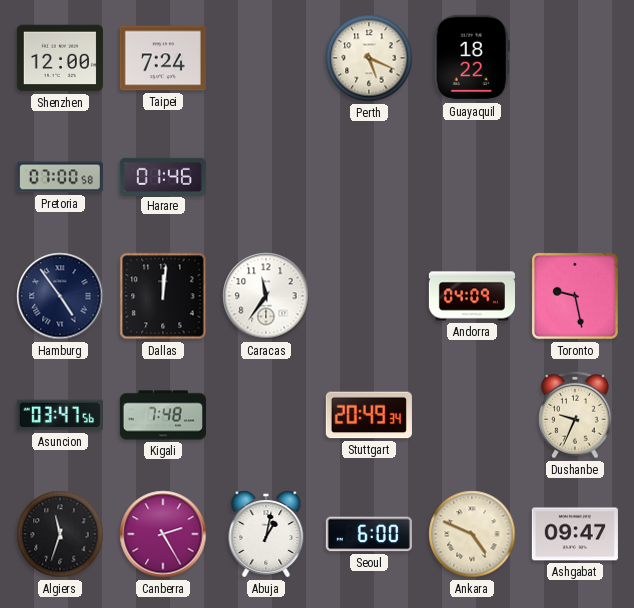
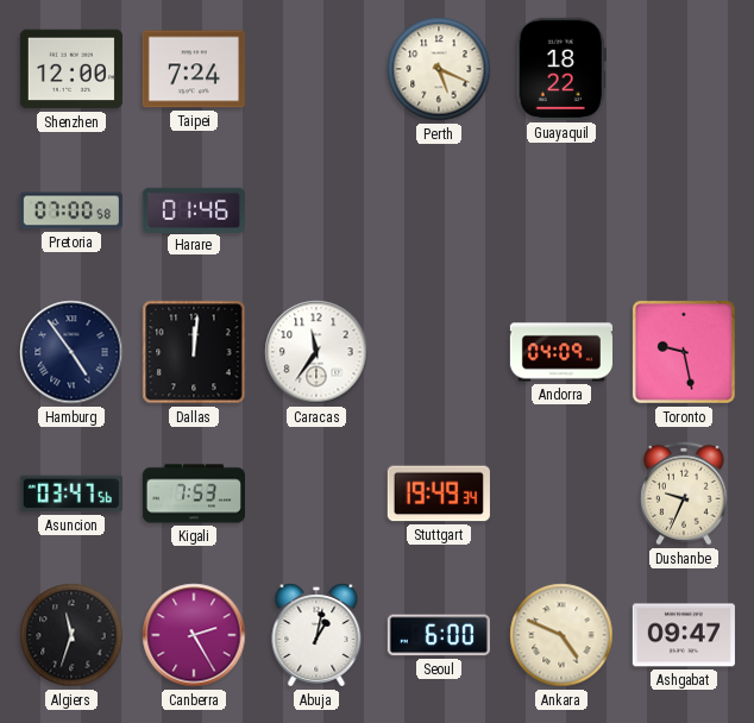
Kigali: 7:48 -> 7:53 (194, 493)
Stuttgart: 20:49 -> 19:49 (439, 493)
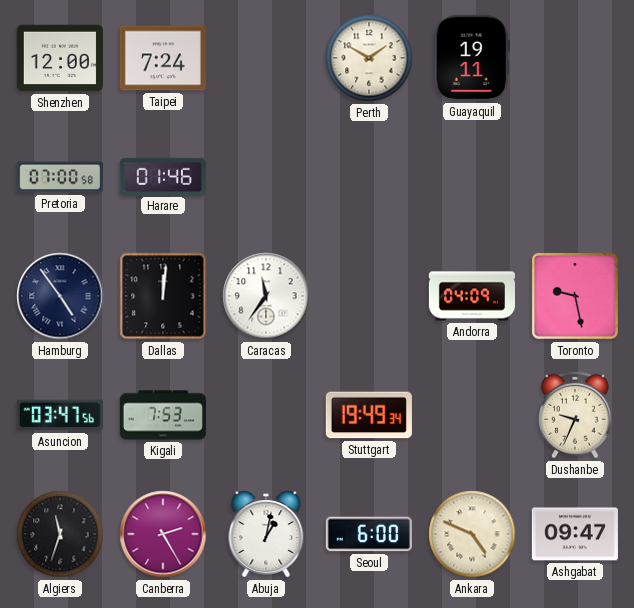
Perth: 5:19 -> 1:50 (369, 58)
Guayaquil: 18:22 -> 19:11 (472, 58)
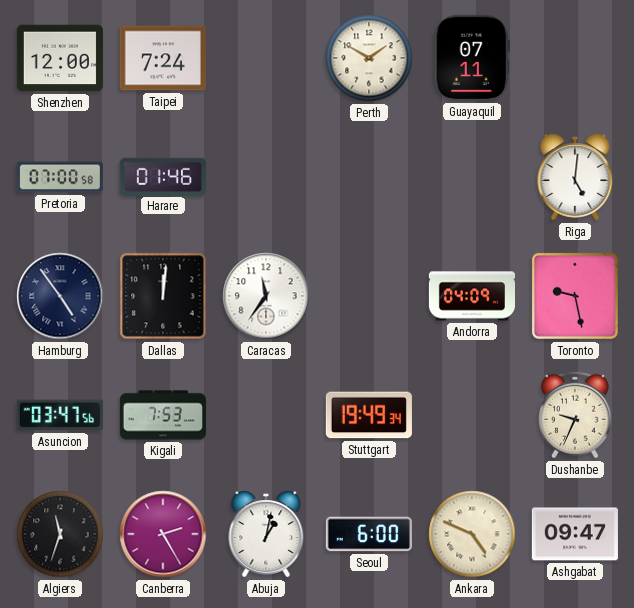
Guayaquil: 19:11 -> 07:11 (472, 58)
Riga: none -> 5:01 (575, 177)
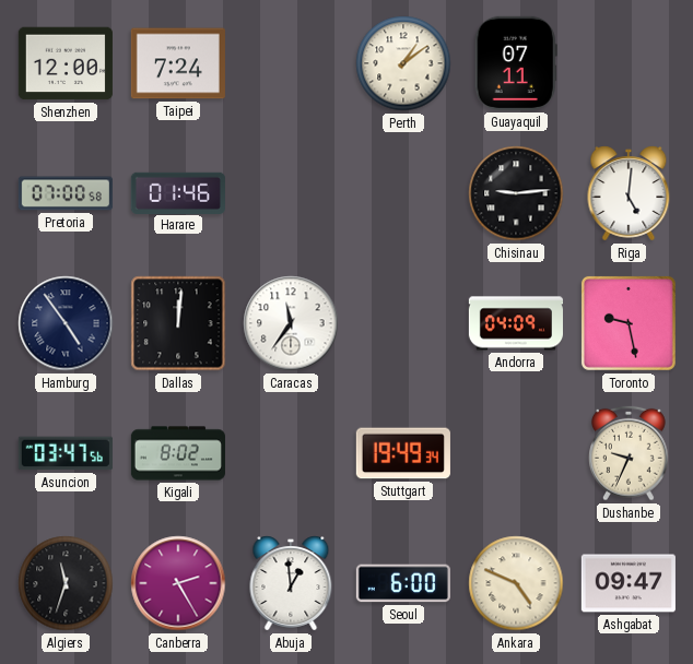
Perth: 1:50 -> 1:09 (403, 63)
Chisinau: none -> 9:14 (516, 193)
Kigali: 7:53 -> 8:02 (178, 453)
Abuja: 1:02 -> 12:59 (291, 583)
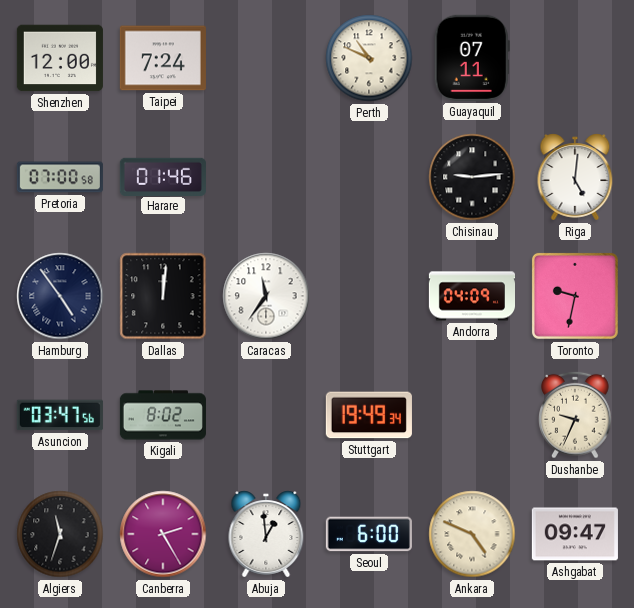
Perth: 1:09 -> 10:49 (369, 58)
Toronto: 9:28 -> 9:32 (575, 296)
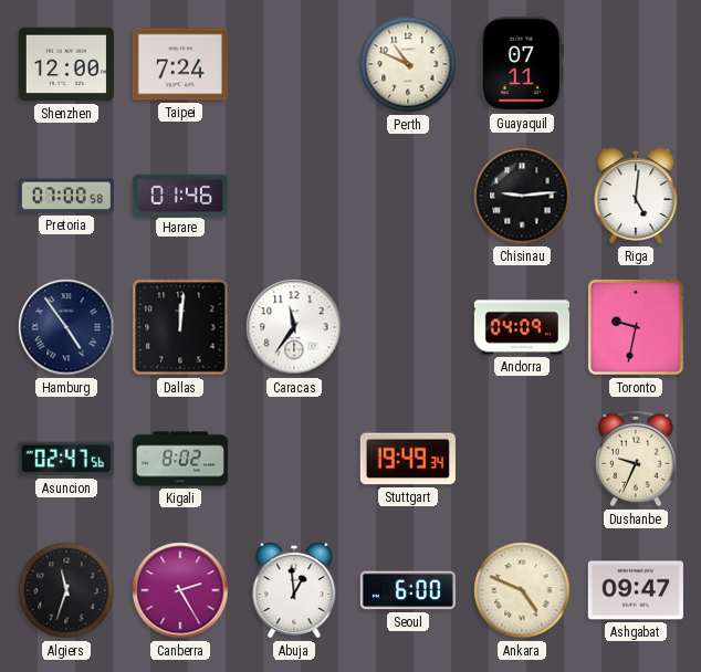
Asuncion: 03:47 -> 02:47 (66, 459)
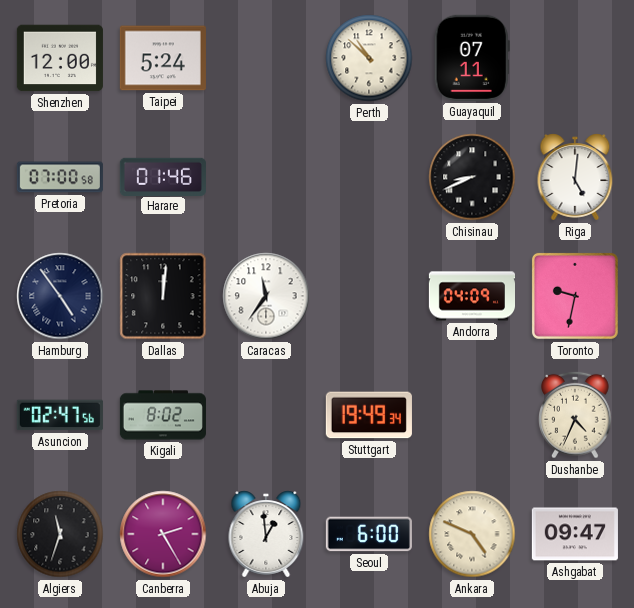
Taipei: 7:24 -> 5:24 (163, 58)
Perth: 10:49 -> 10:52 (369, 58)
Chisinau: 9:14 -> 8:41 (472, 177)
Dushanbe: 9:34 -> 4:34 (576, 415)
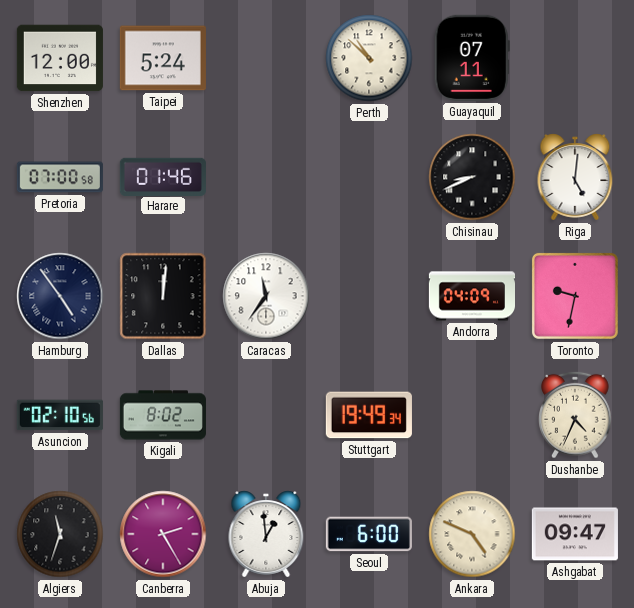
Asuncion: 02:47 -> 02:10 (60, 415)
